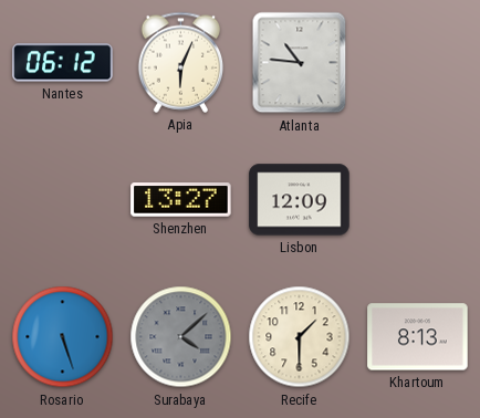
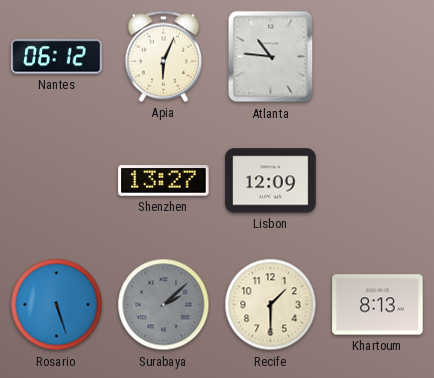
Surabaya: 4:08 -> 2:08 (164, 305)
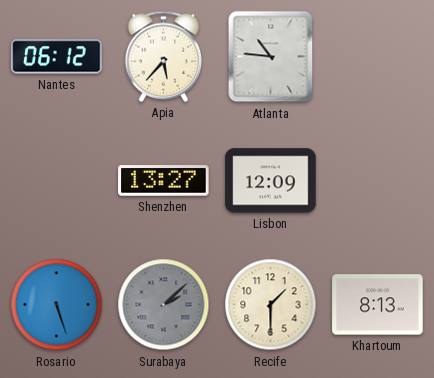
Apia: 6:04 -> 5:37 (164, 56)
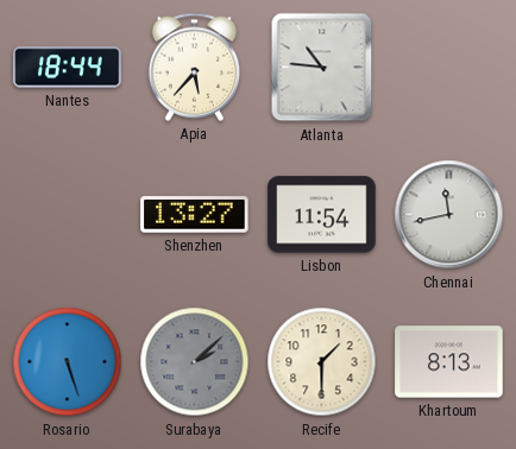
Nantes: 06:12 -> 18:44 (68, 68)
Lisbon: 12:09 -> 11:54 (322, 215)
Chennai: none -> 11:43 (449, 215)
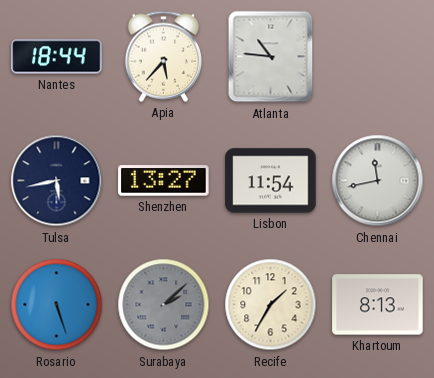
Tulsa: none -> 5:43 (57, 181)
Recife: 1:30 -> 1:35 (271, 305)
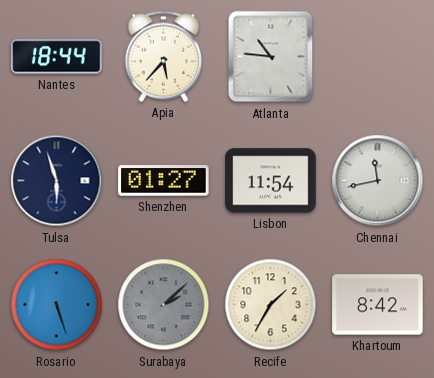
Tulsa: 5:43 -> 5:57 (57, 181)
Shenzhen: 13:27 -> 01:27 (164, 181)
Khartoum: 8:13 -> 8:42 (378, 305)
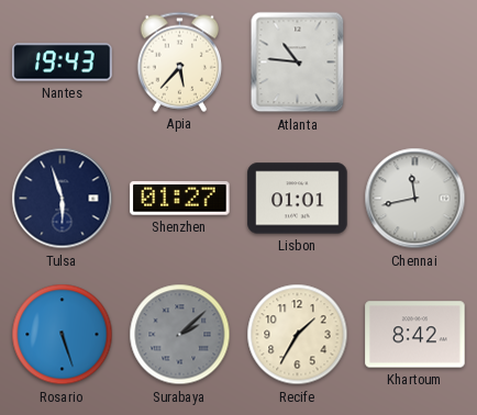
Nantes: 18:44 -> 19:43 (63, 63)
Lisbon: 11:54 -> 01:01 (298, 199)
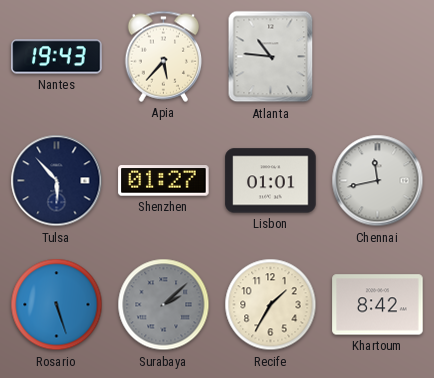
Tulsa: 5:57 -> 5:53 (57, 181)
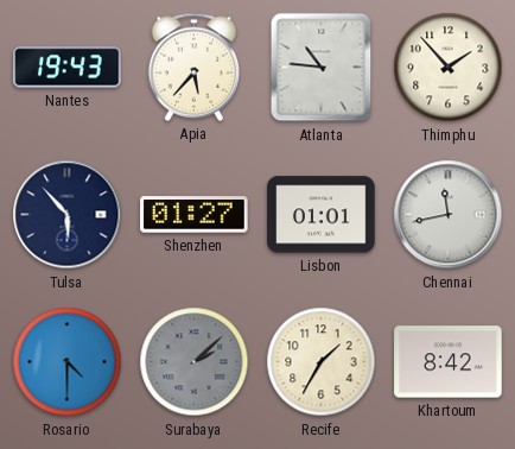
Thimphu: none -> 1:53 (449, 68)
Rosario: 5:27 -> 4:30 (68, 362)
